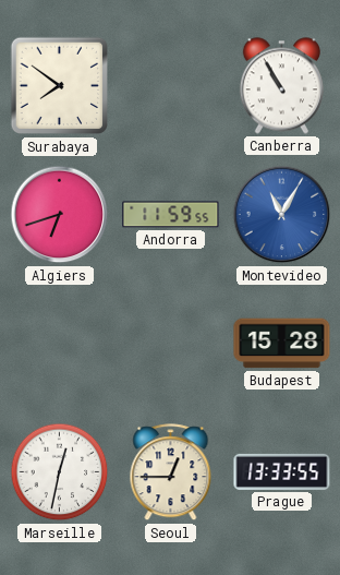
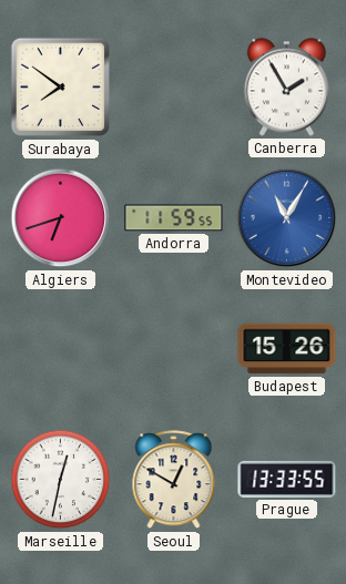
Canberra: 10:55 -> 1:55 (286, 88)
Budapest: 15:28 -> 15:26 (287, 349)
Seoul: 12:45 -> 12:50 (174, 480)
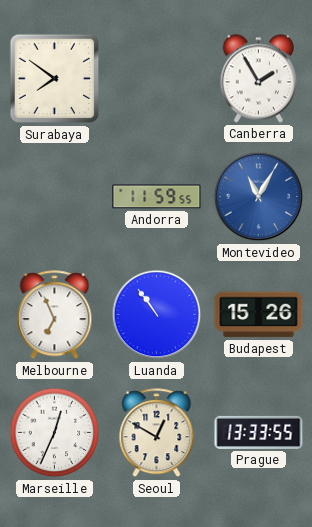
Algiers: 6:42 -> none (61, 218)
Melbourne: none -> 6:56 (55, 315)
Luanda: none -> 10:54 (157, 315)
Marseille: 12:32 -> 12:34 (55, 433)
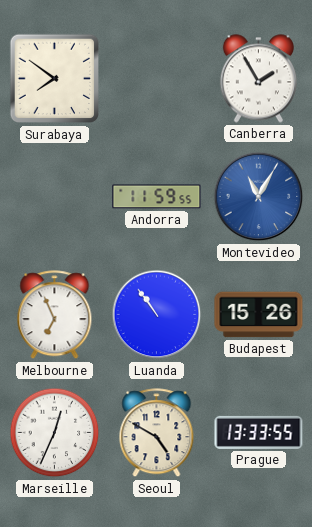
Seoul: 12:50 -> 4:50 (157, 433)
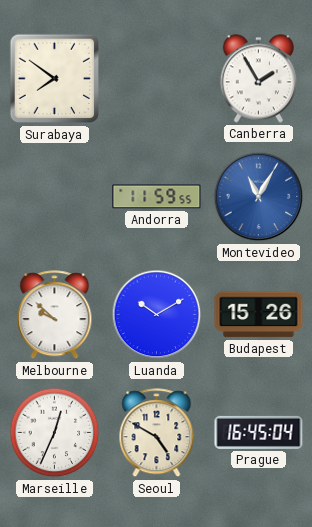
Melbourne: 6:56 -> 9:52 (55, 315)
Luanda: 10:54 -> 10:10 (157, 315)
Prague: 13:33 -> 16:45 (259, 432)
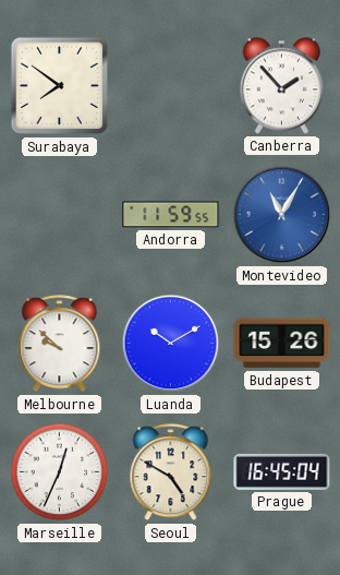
Canberra: 1:55 -> 1:53 (281, 86)
